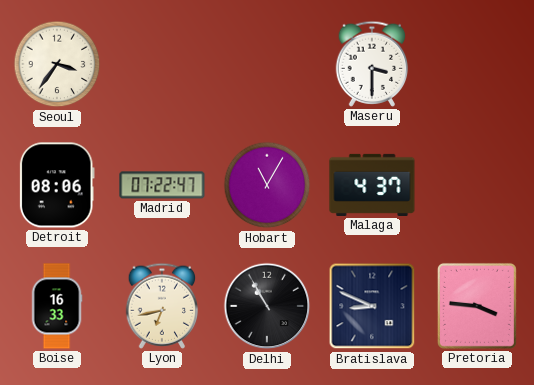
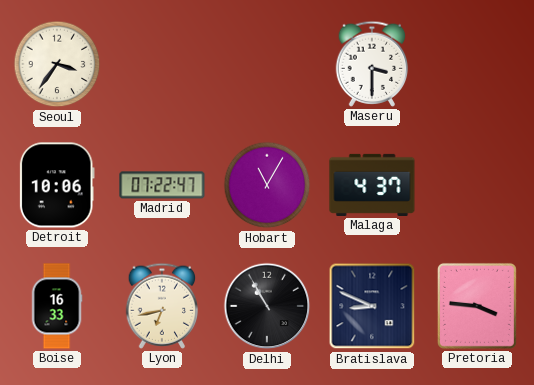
Detroit: 08:06 -> 10:06 (57, 185)
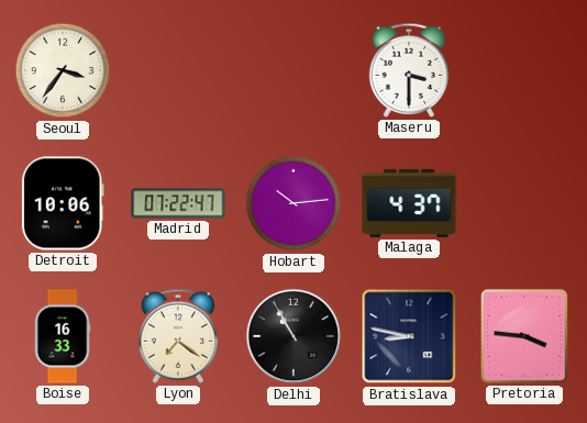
Hobart: 11:05 -> 10:14 (293, 203)
Lyon: 6:43 -> 7:21 (178, 336)
Bratislava: 8:49 -> 8:47 (409, 336)
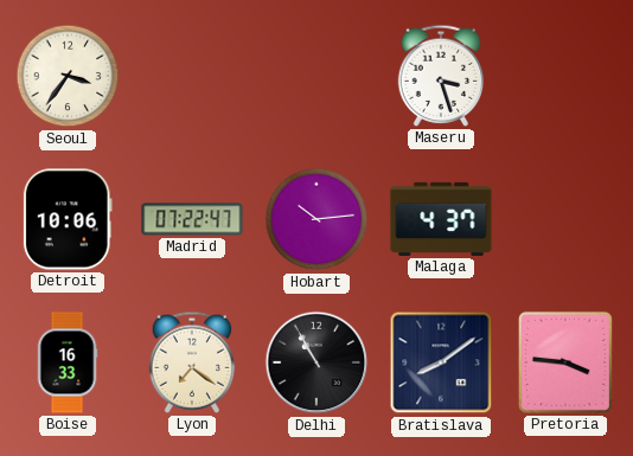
Maseru: 3:30 -> 3:27 (441, 76)
Bratislava: 8:47 -> 8:09 (441, 362)
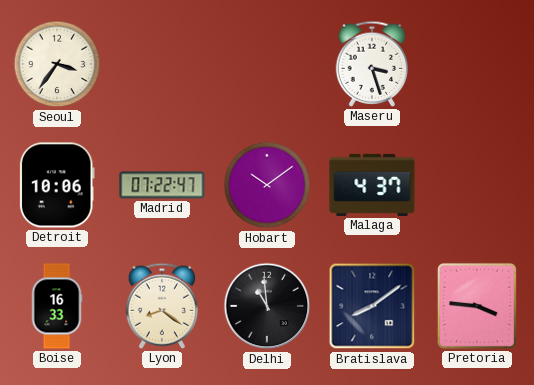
Hobart: 10:14 -> 10:09 (267, 185)
Lyon: 7:21 -> 8:21 (162, 306)
Delhi: 10:55 -> 10:59 (267, 306)
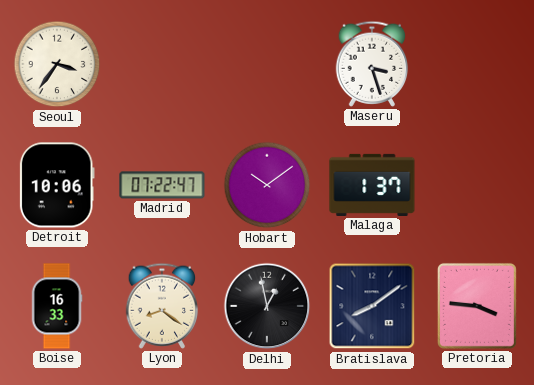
Malaga: 4:37 -> 1:37 (372, 185)
Delhi: 10:59 -> 12:58 (267, 306)
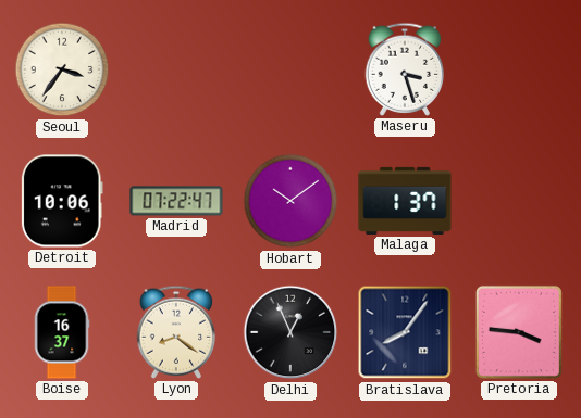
Boise: 16:33 -> 16:37 (62, 332)
Delhi: 12:58 -> 12:56 (290, 332)
Bratislava: 8:09 -> 8:06 (405, 332)
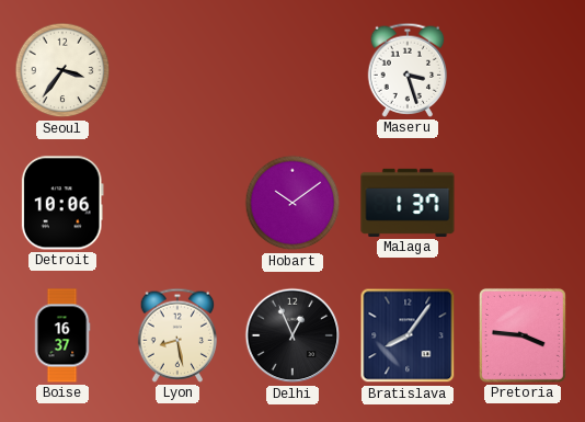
Madrid: 07:22 -> none (176, 201)
Lyon: 8:21 -> 8:28 (177, 335)
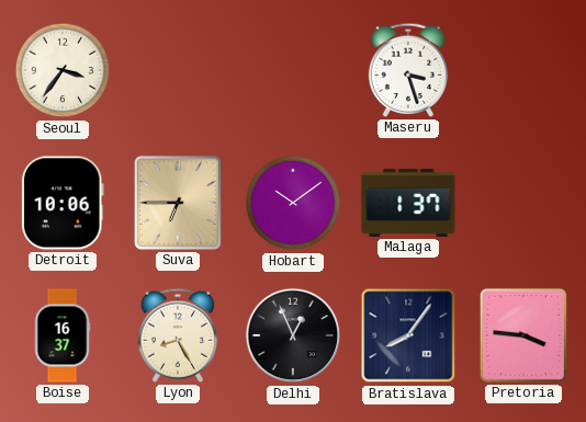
Suva: none -> 6:45 (178, 203)
Lyon: 8:28 -> 8:25 (178, 335)
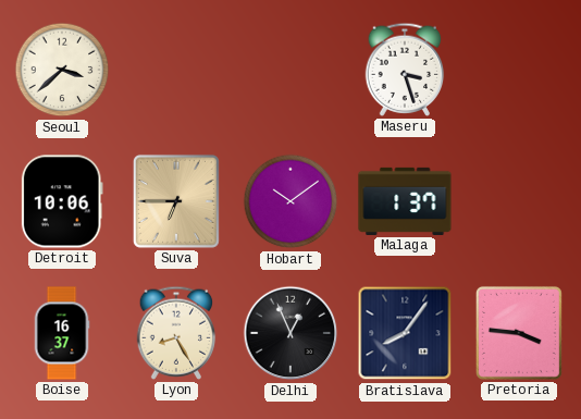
Seoul: 3:36 -> 3:38 (62, 70)
